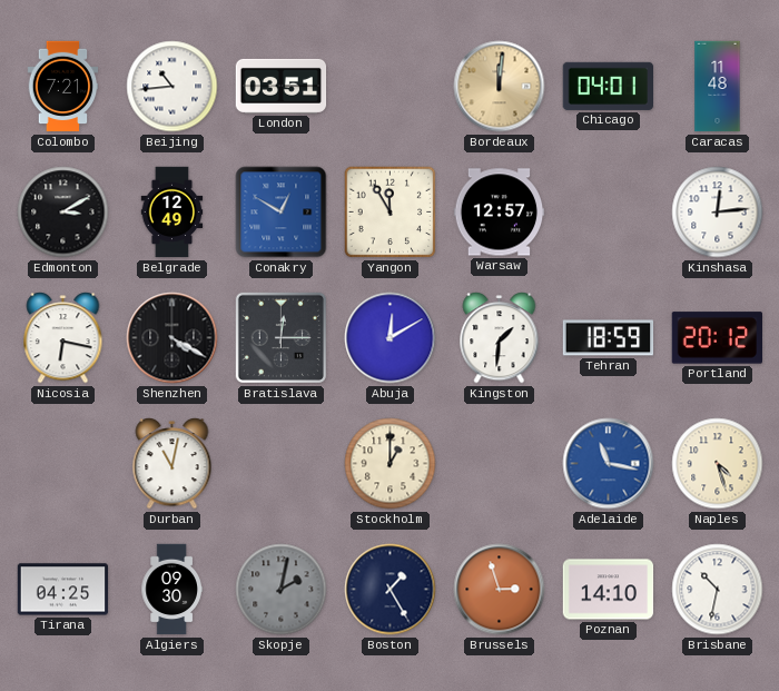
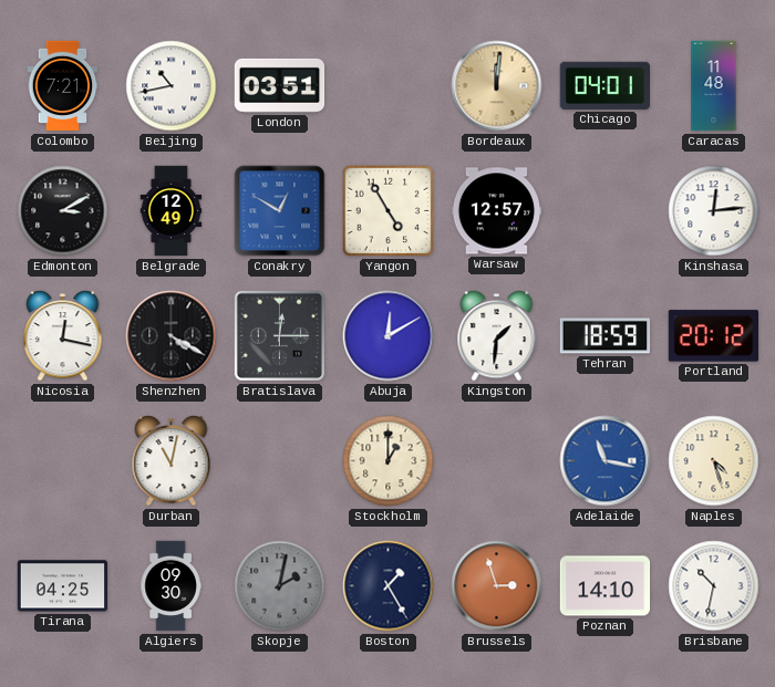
Beijing: 10:44 -> 10:43 (172, 86)
Yangon: 11:55 -> 4:55 (389, 211)
Nicosia: 6:17 -> 12:17 (63, 336)
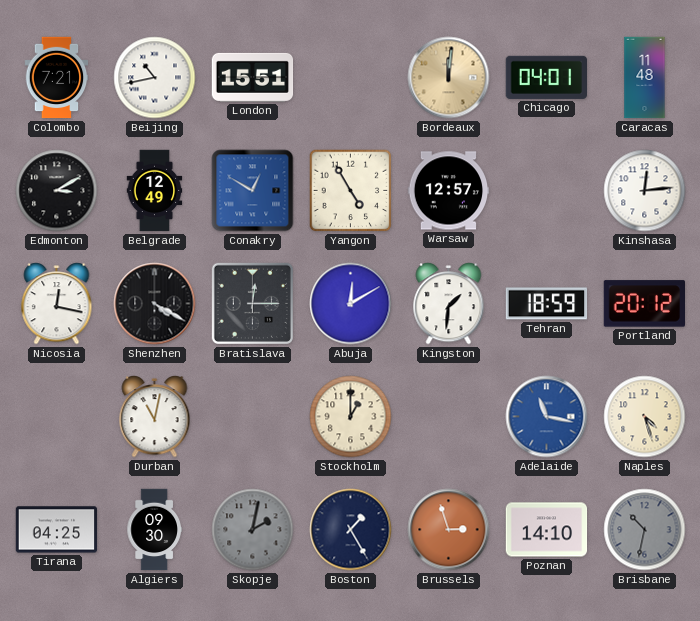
London: 03:51 -> 15:51 (253, 77)
Brisbane dial: white -> grey (645, 530)
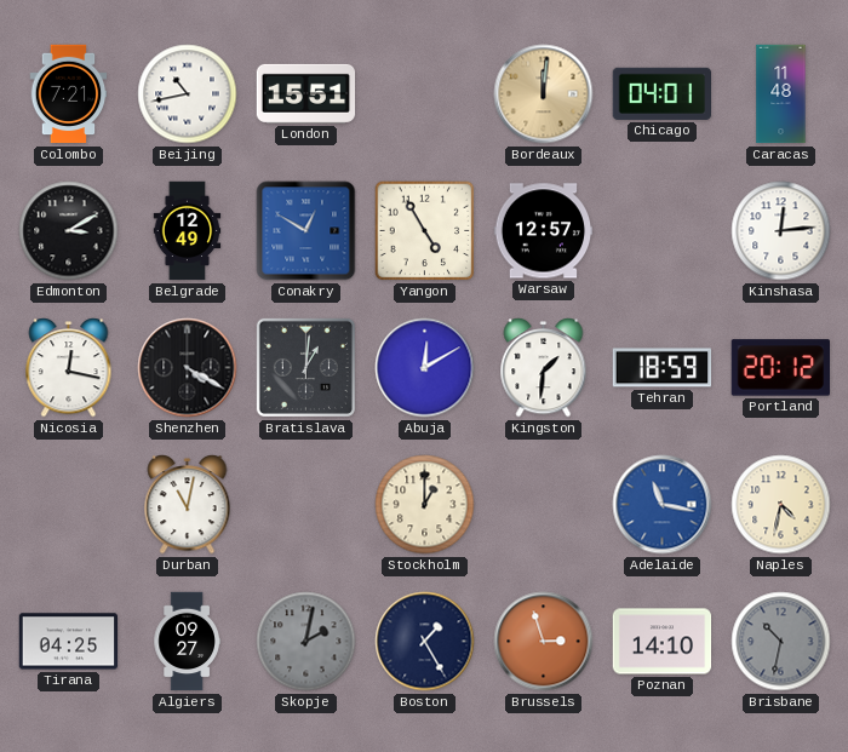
Bratislava: 12:15 -> 1:01 (305, 367)
Naples: 4:27 -> 4:32 (781, 505)
Algiers: 09:30 -> 09:27 (187, 642)
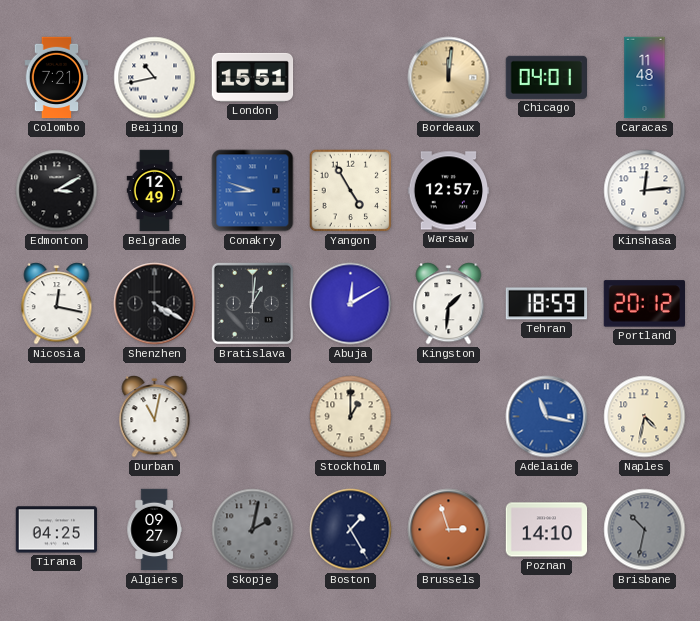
Conakry: 12:50 -> 8:48 (253, 191)
